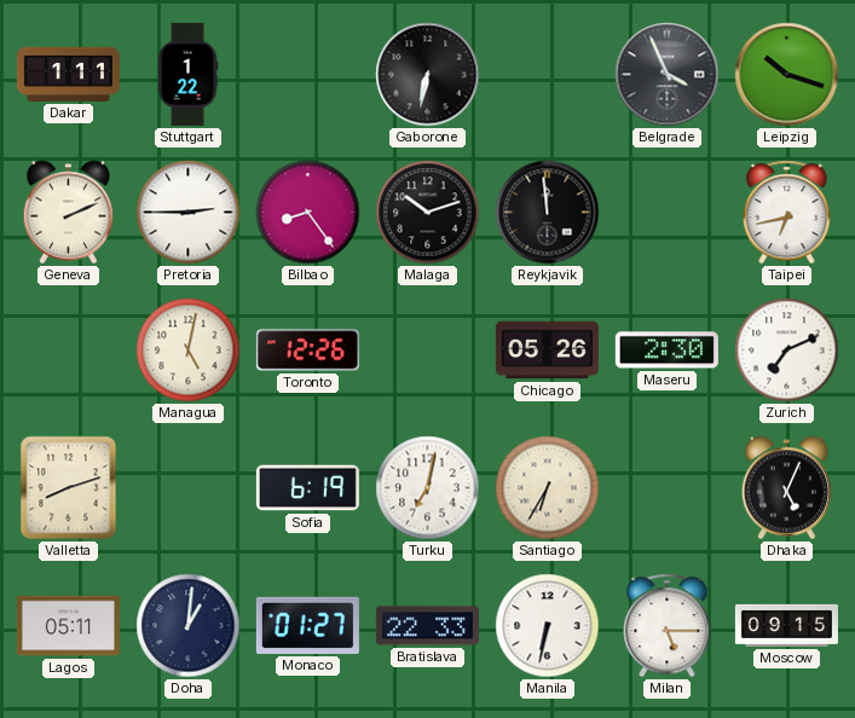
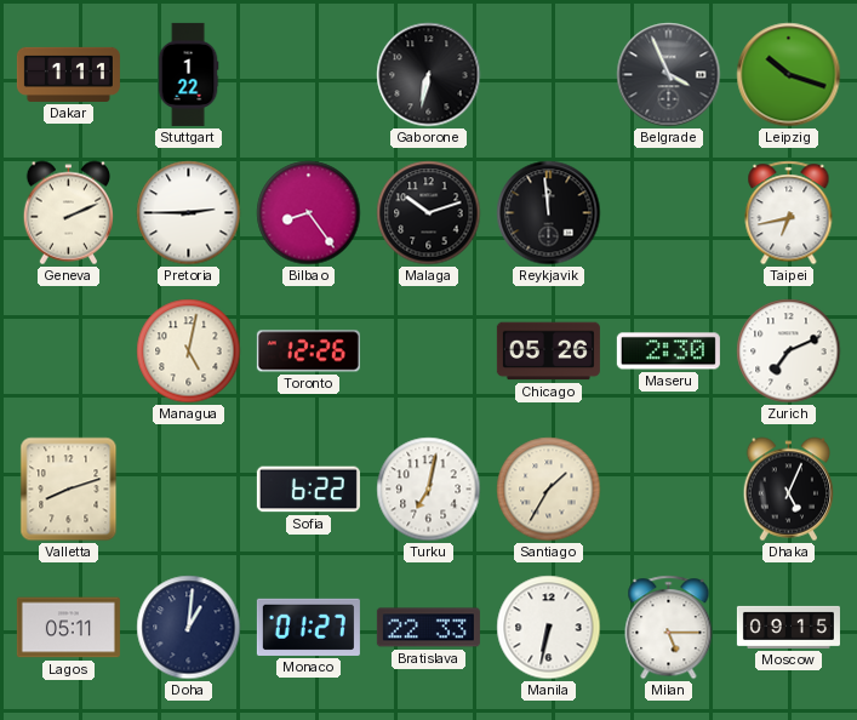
Sofia: 6:19 -> 6:22 (308, 490)
Santiago: 6:35 -> 1:35 (549, 490)
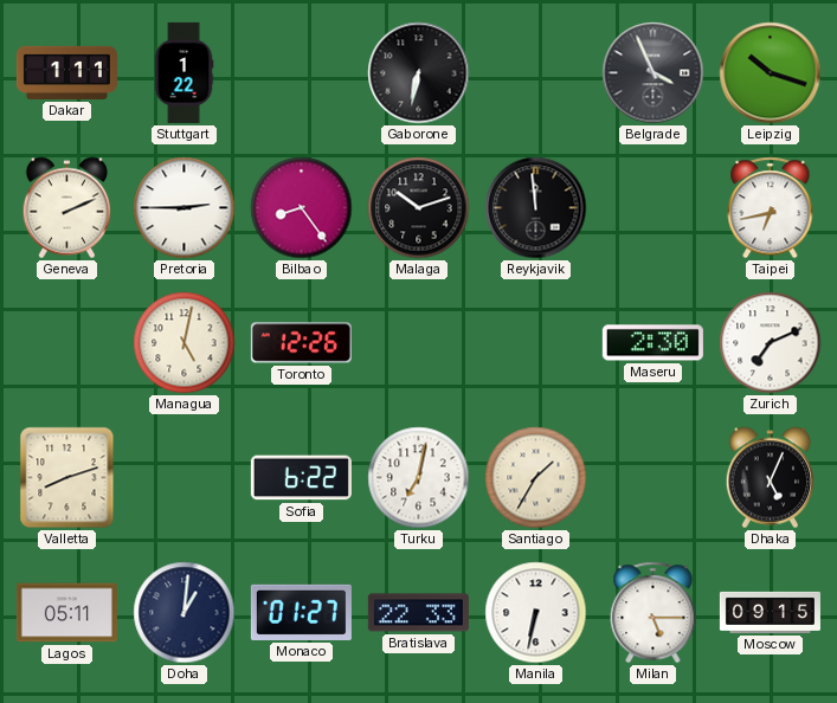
Chicago: 05:26 -> none (548, 352)
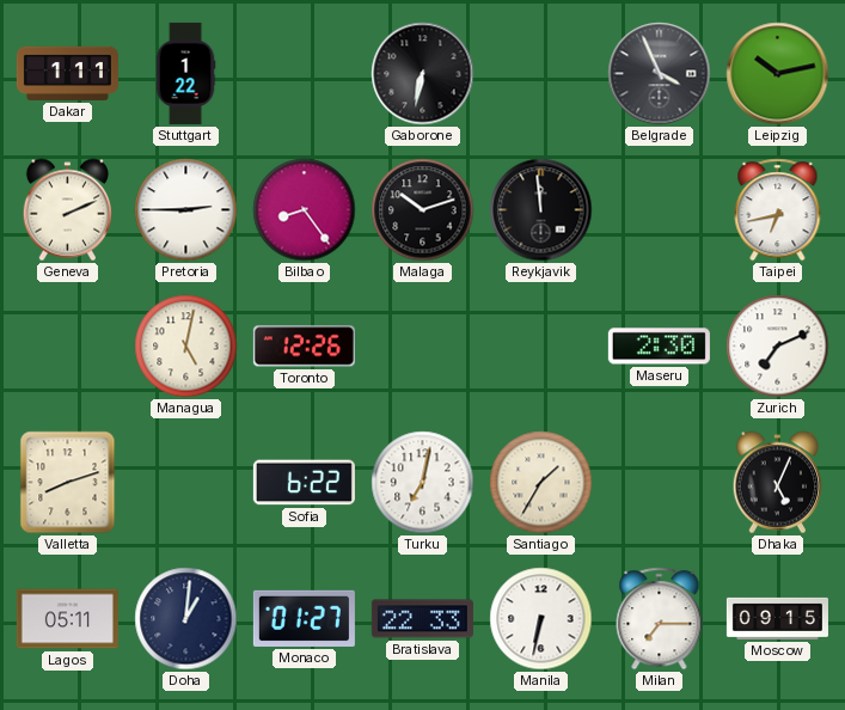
Leipzig: 10:18 -> 10:13 (778, 74)
Milan: 5:15 -> 7:15 (660, 619)
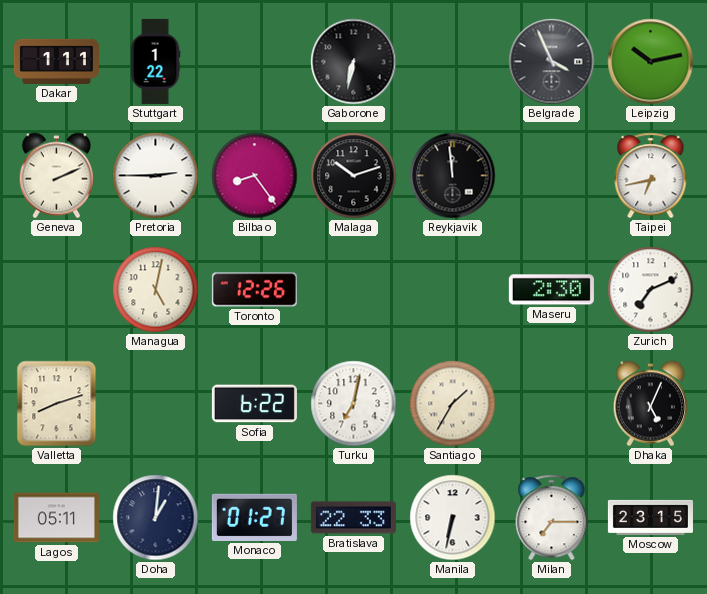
Moscow: 09:15 -> 23:15 (650, 517)
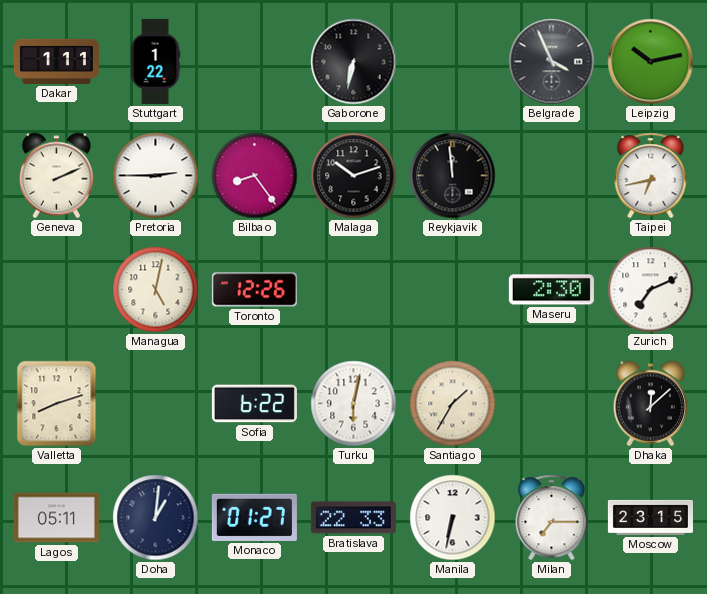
Turku: 7:02 -> 6:02 (354, 404)
Dhaka: 5:04 -> 12:08 (651, 404)
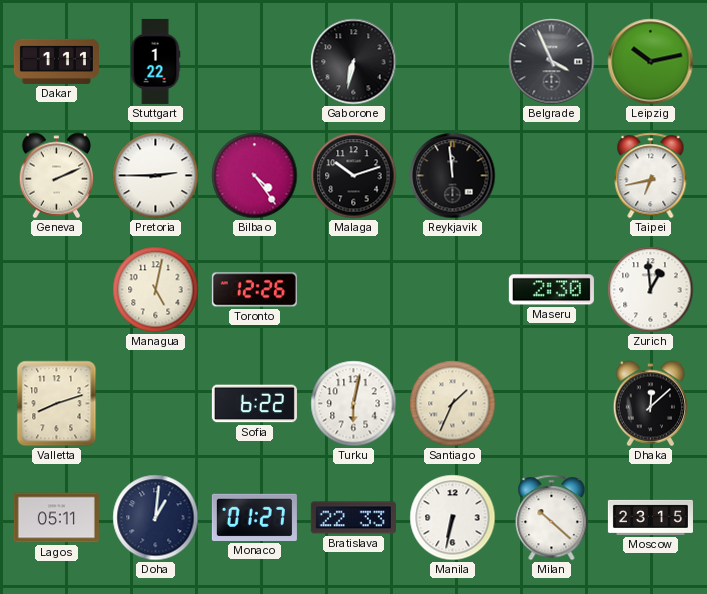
Bilbao: 8:24 -> 4:24 (255, 176)
Zurich: 7:11 -> 12:59 (651, 290)
Santiago: 1:35 -> 1:34 (453, 404)
Milan: 7:15 -> 10:22 (552, 518)
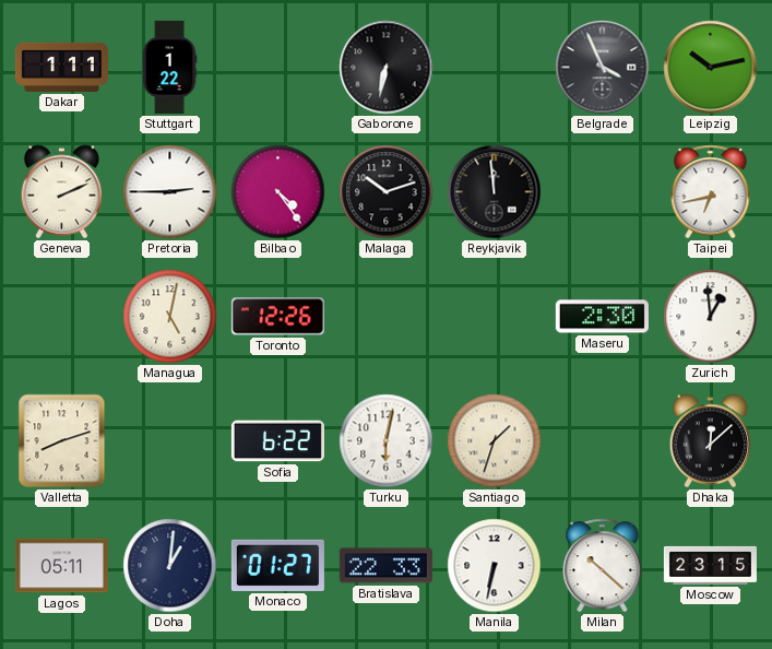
Santiago: 1:34 -> 1:33 (495, 441)
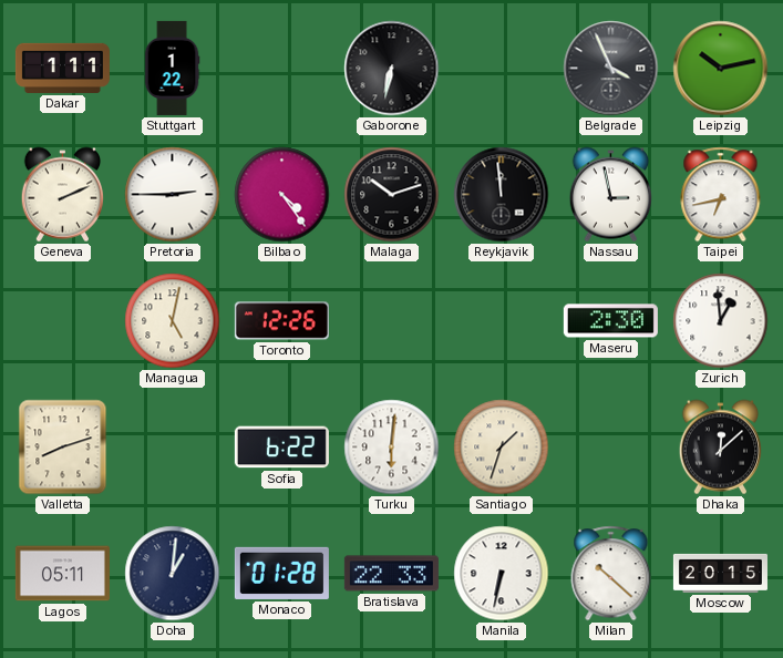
Nassau: none -> 2:58 (611, 195)
Turku: 6:02 -> 6:01 (392, 448)
Monaco: 01:27 -> 01:28 (281, 573)
Moscow: 23:15 -> 20:15 (720, 573)
